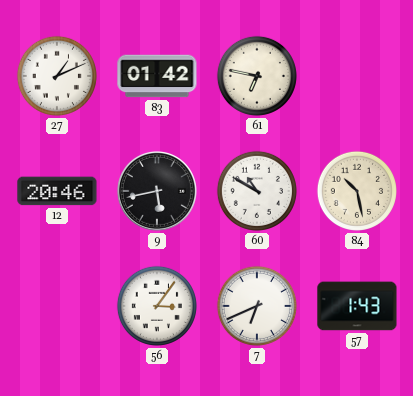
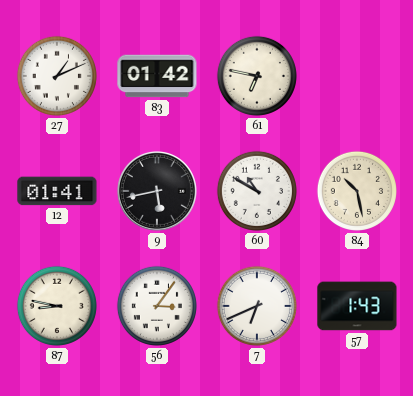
12: 20:46 -> 01:41 (57, 191)
87: none -> 8:47 (57, 306)
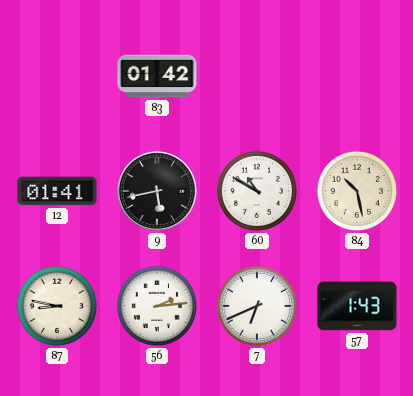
27: 1:11 -> none (57, 76)
61: 6:47 -> none (257, 76)
56: 3:06 -> 2:14 (157, 306)
